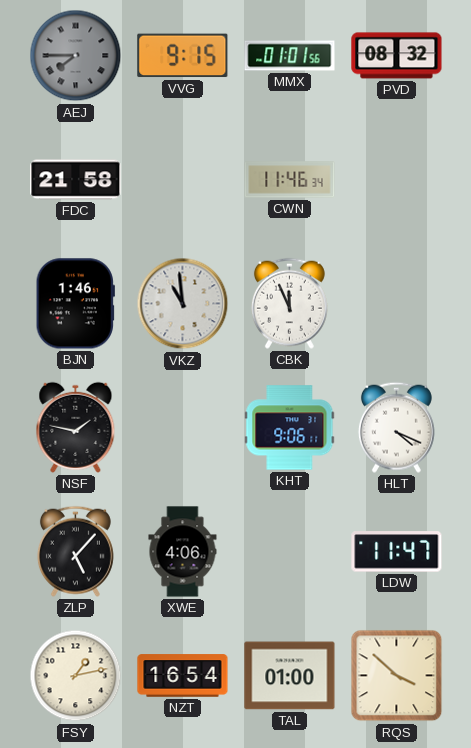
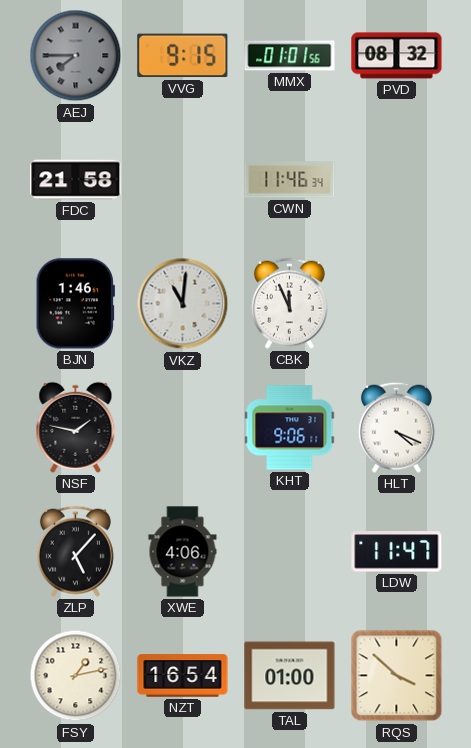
VKZ: 10:59 -> 11:01 (183, 304)
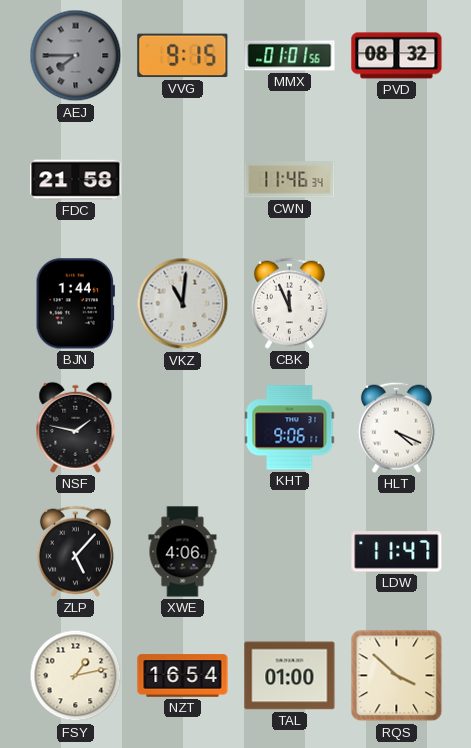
BJN: 1:46 -> 1:44 (75, 304)
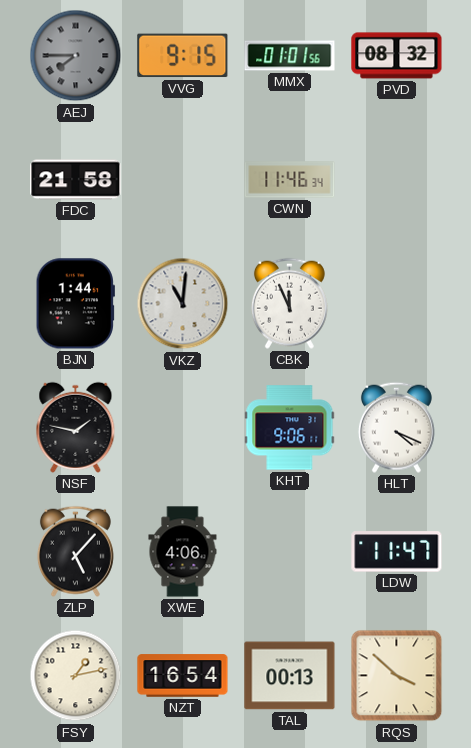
TAL: 01:00 -> 00:13 (290, 676)
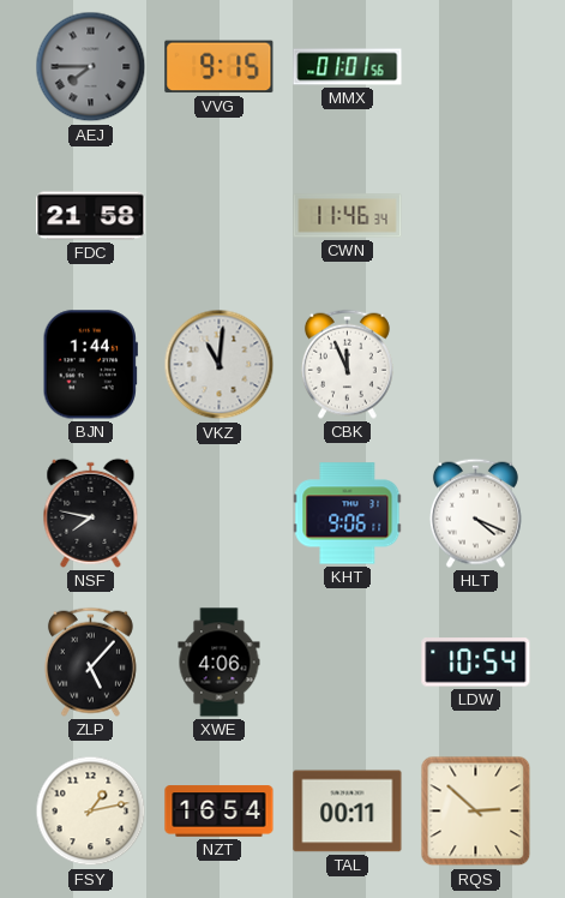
PVD: 08:32 -> none (397, 56)
NSF: 1:47 -> 7:47 (91, 513)
LDW: 11:47 -> 10:54 (476, 663)
TAL: 00:13 -> 00:11 (348, 812)
RQS: 3:52 -> 2:52 (476, 812)
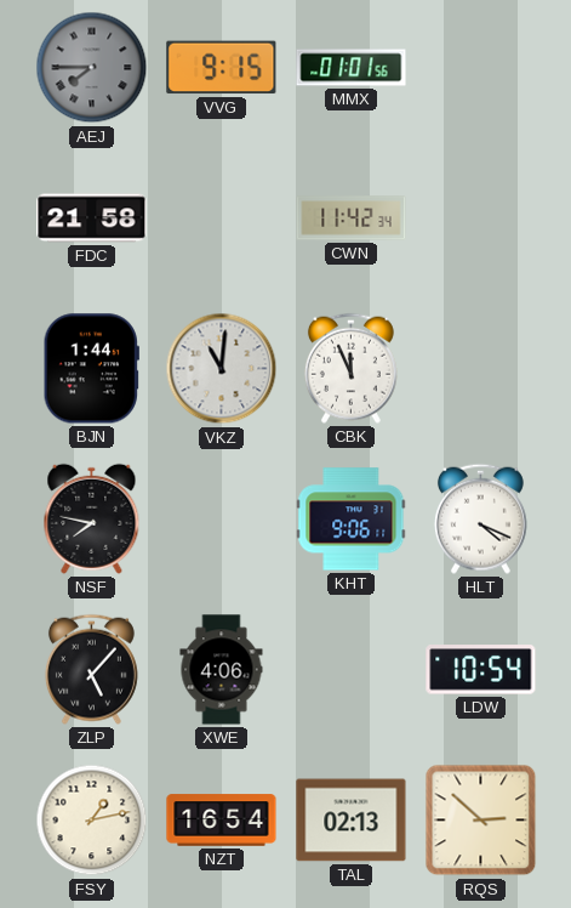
CWN: 11:46 -> 11:42 (352, 219)
TAL: 00:11 -> 02:13 (352, 821)
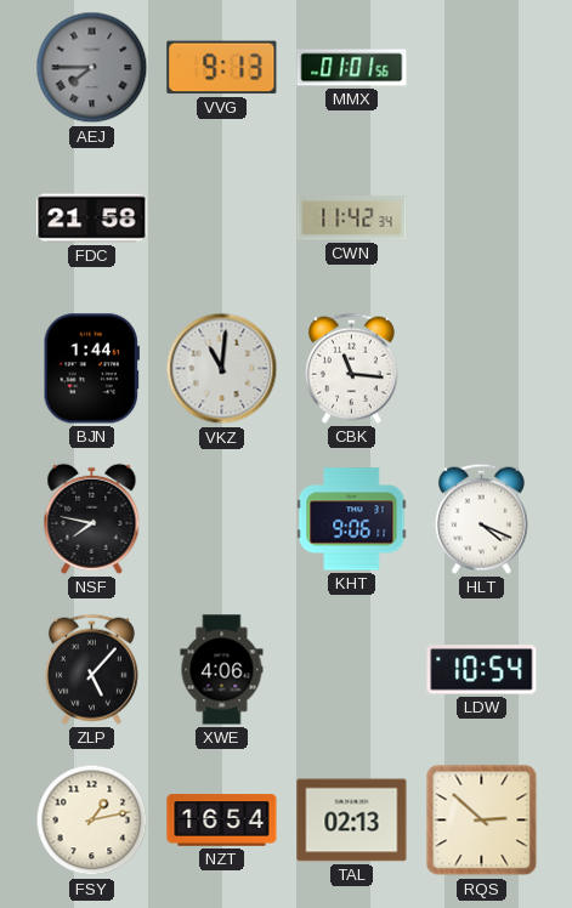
VVG: 9:15 -> 9:13 (222, 68)
CBK: 11:56 -> 11:16 (351, 368)
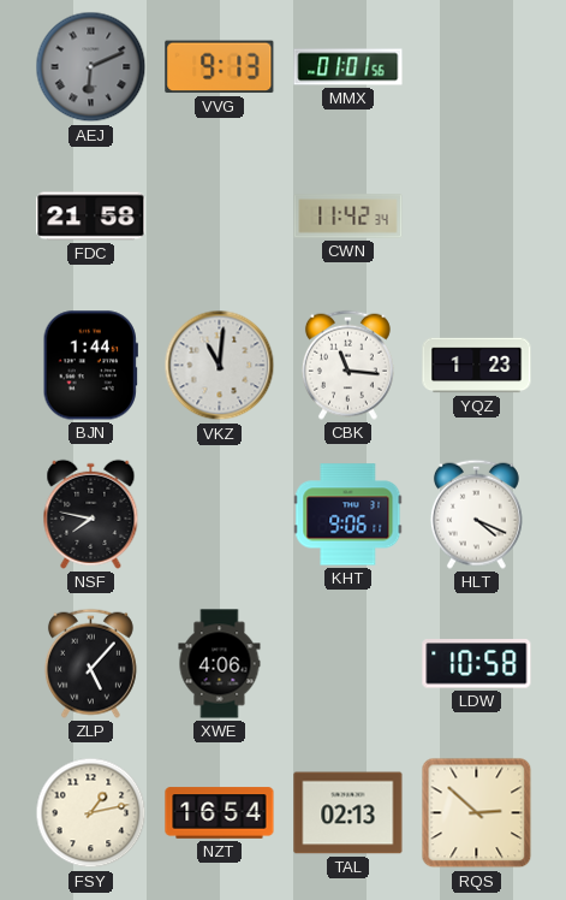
AEJ: 7:45 -> 6:11 (91, 67)
YQZ: none -> 1:23 (477, 366)
LDW: 10:54 -> 10:58 (477, 664)
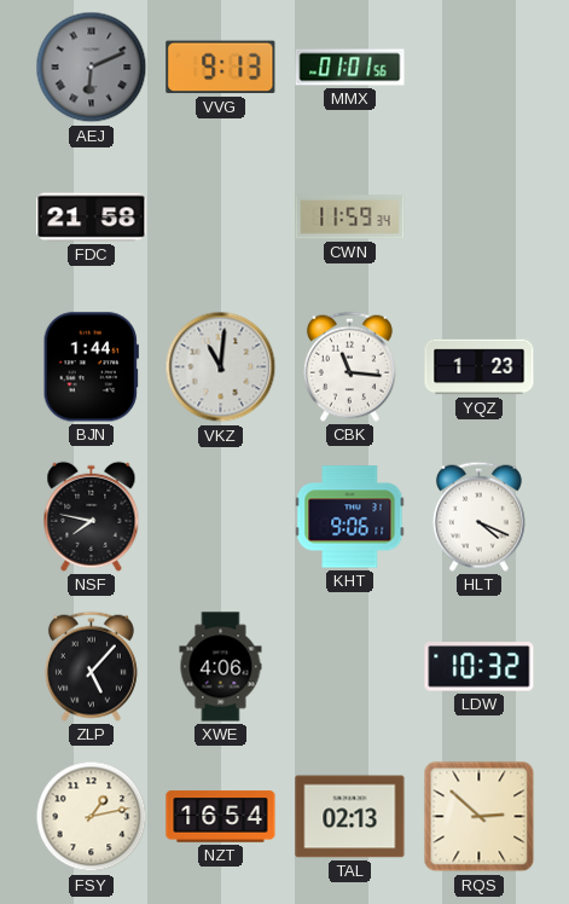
CWN: 11:42 -> 11:59 (350, 218)
LDW: 10:58 -> 10:32 (480, 667)
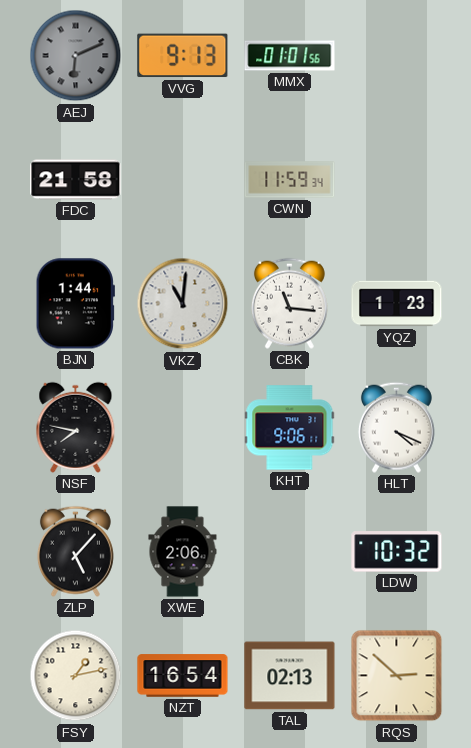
XWE: 4:06 -> 2:06 (183, 552)
